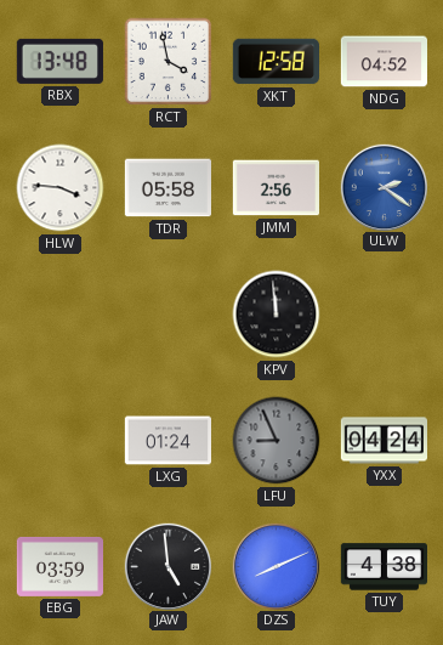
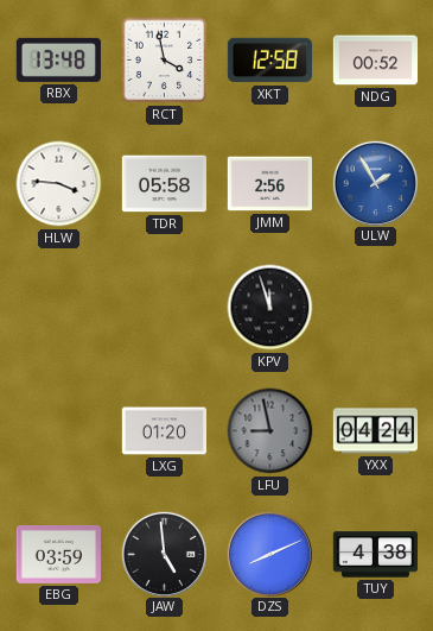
NDG: 04:52 -> 00:52 (375, 61)
ULW: 2:21 -> 1:55 (375, 183)
KPV: 11:59 -> 11:57 (270, 308)
LXG: 01:24 -> 01:20 (164, 431)
LFU: 8:56 -> 8:58 (270, 431)
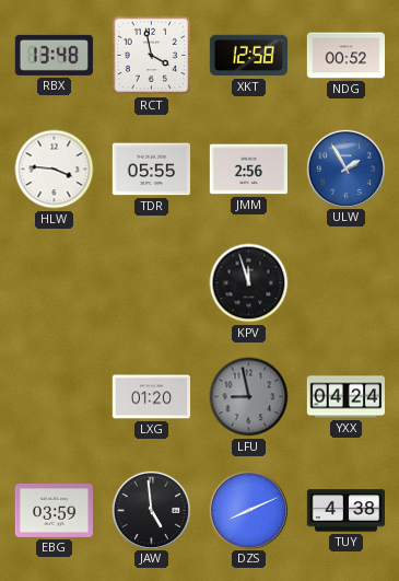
TDR: 05:58 -> 05:55 (151, 170)
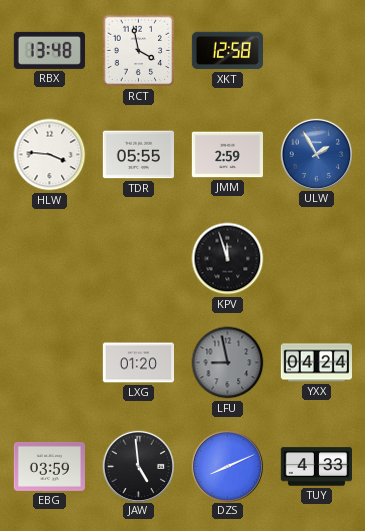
NDG: 00:52 -> none (345, 56)
JMM: 2:56 -> 2:59 (227, 155)
TUY: 4:38 -> 4:33 (316, 467)
